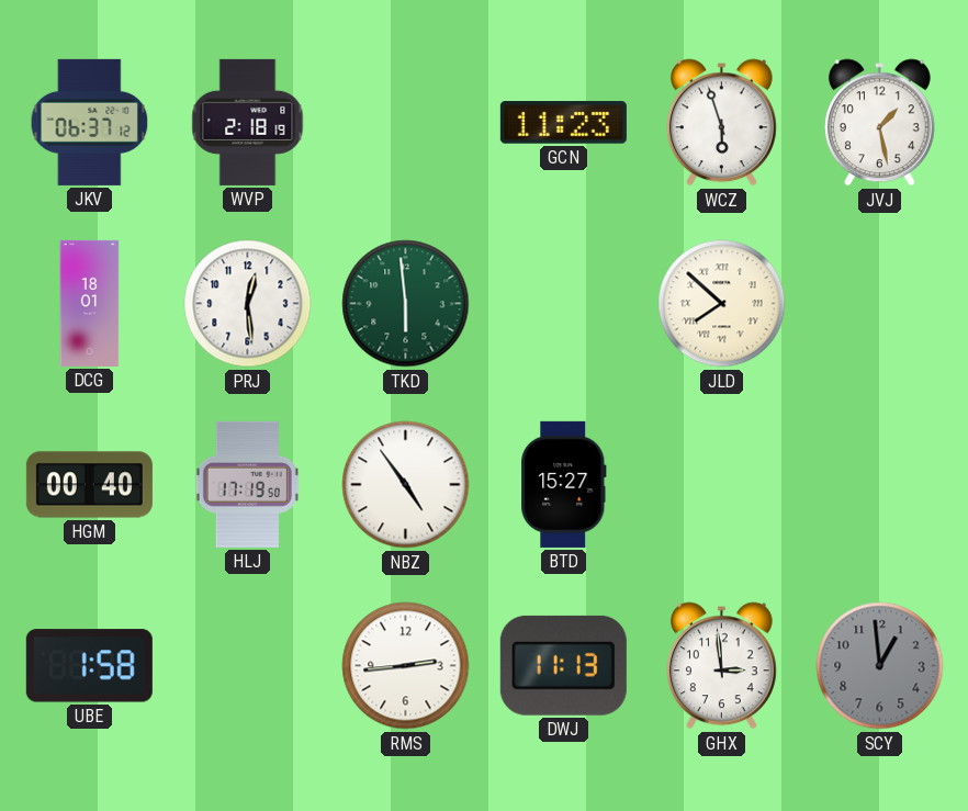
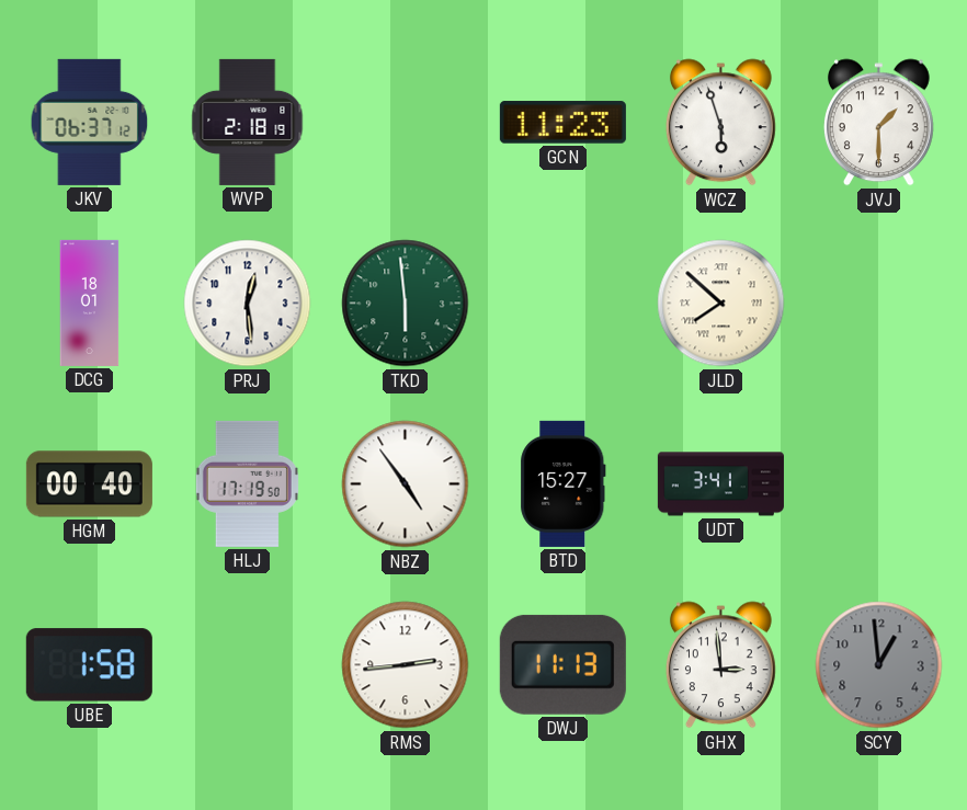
JVJ: 1:28 -> 1:30 (878, 123)
UDT: none -> 3:41 (720, 484)
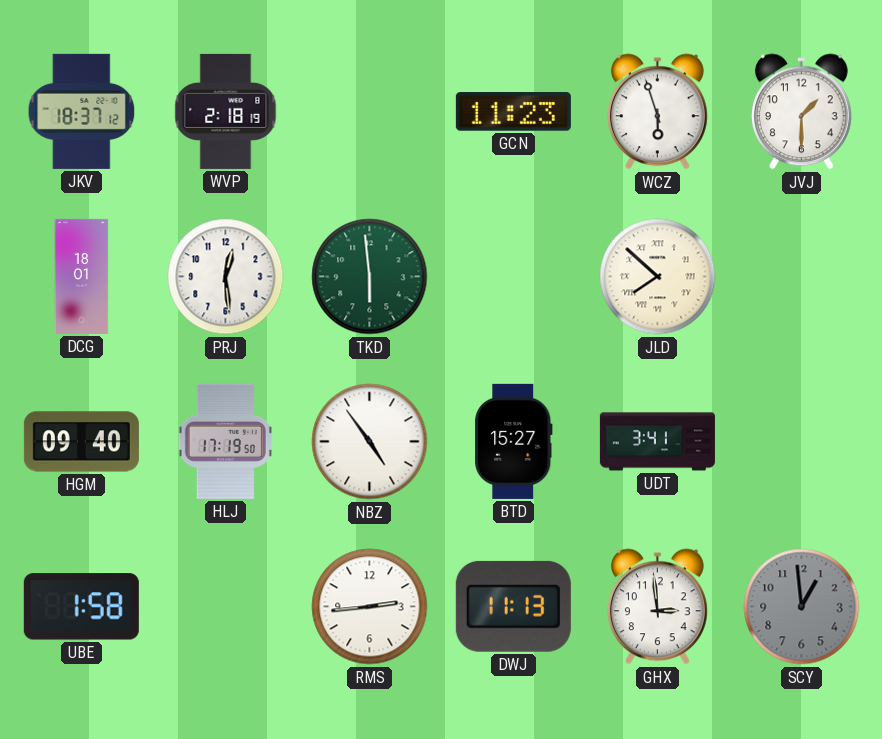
JKV: 06:37 -> 18:37 (82, 111)
HGM: 00:40 -> 09:40 (81, 442)
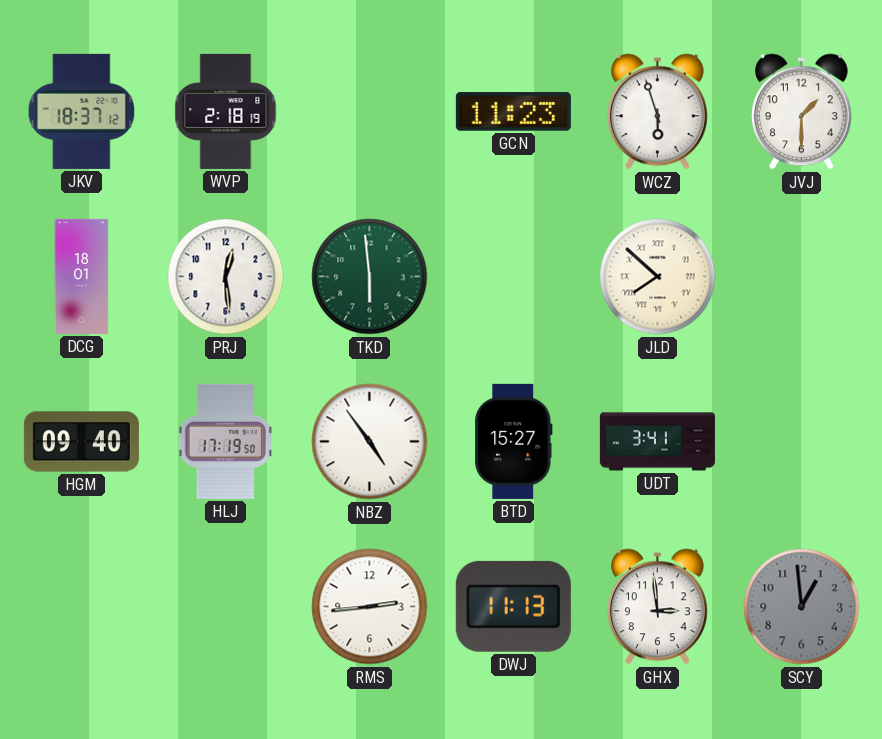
UBE: 1:58 -> none (81, 607)
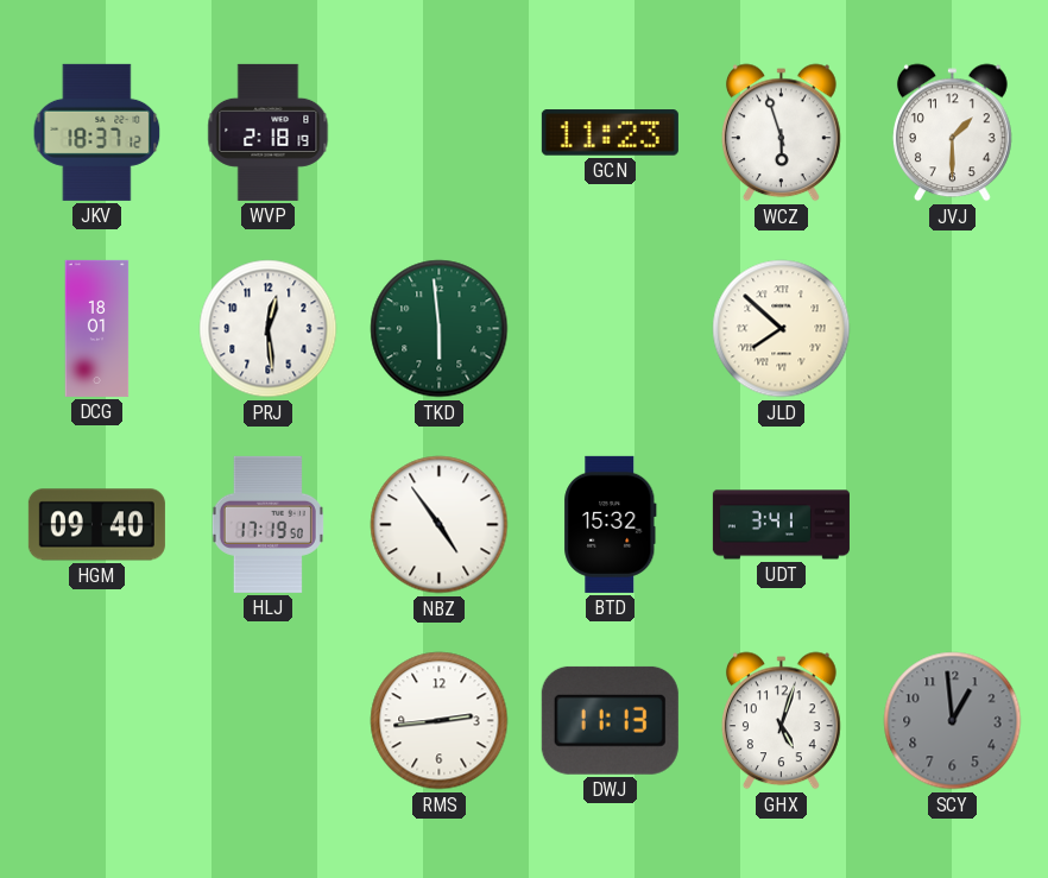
BTD: 15:27 -> 15:32 (611, 524)
GHX: 2:59 -> 5:03 (781, 721)
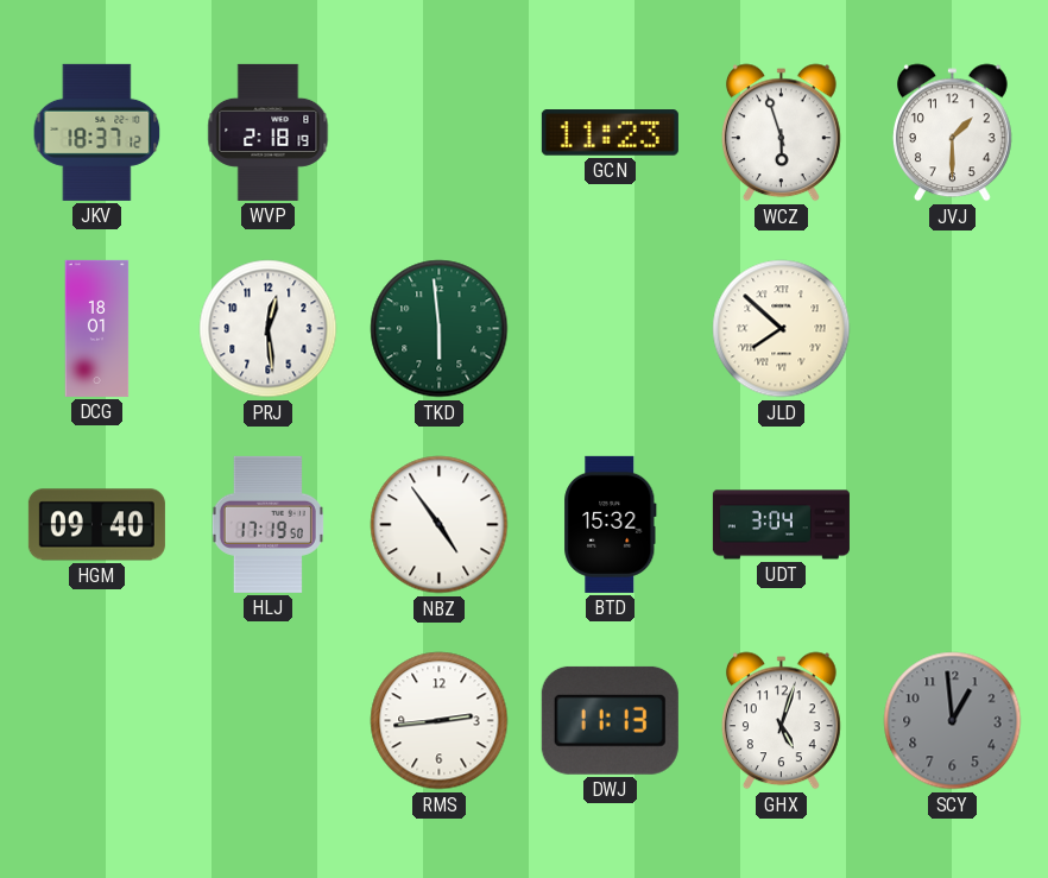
UDT: 3:41 -> 3:04 (781, 525)
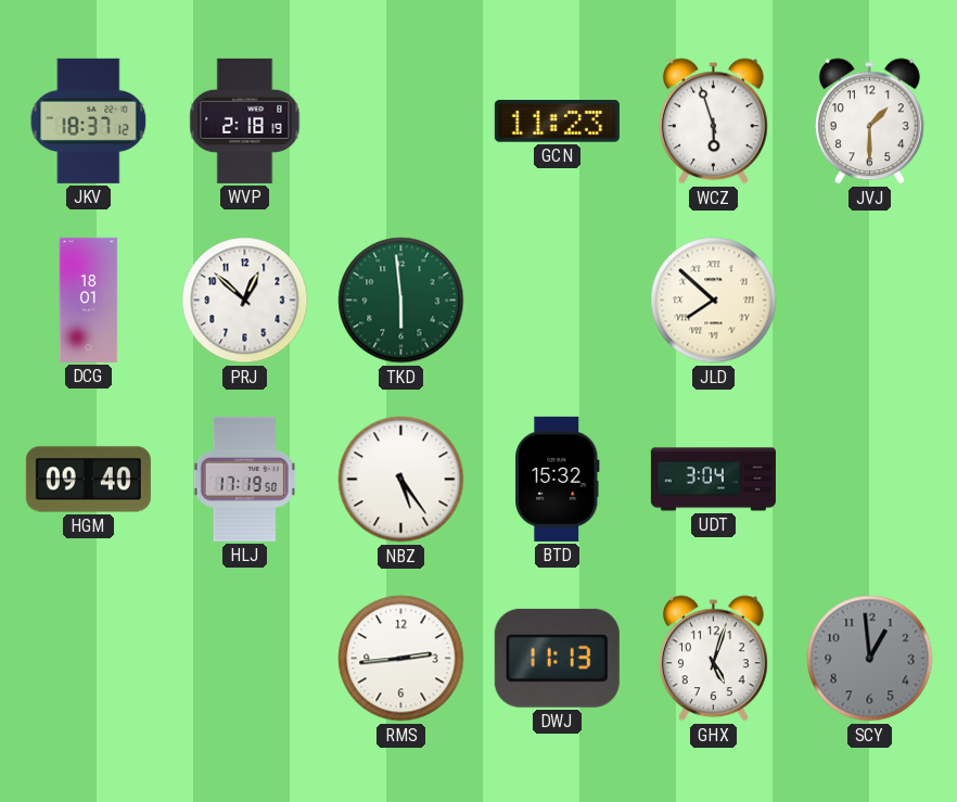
PRJ: 12:29 -> 12:52 (245, 301)
NBZ: 4:54 -> 5:24 (401, 480)
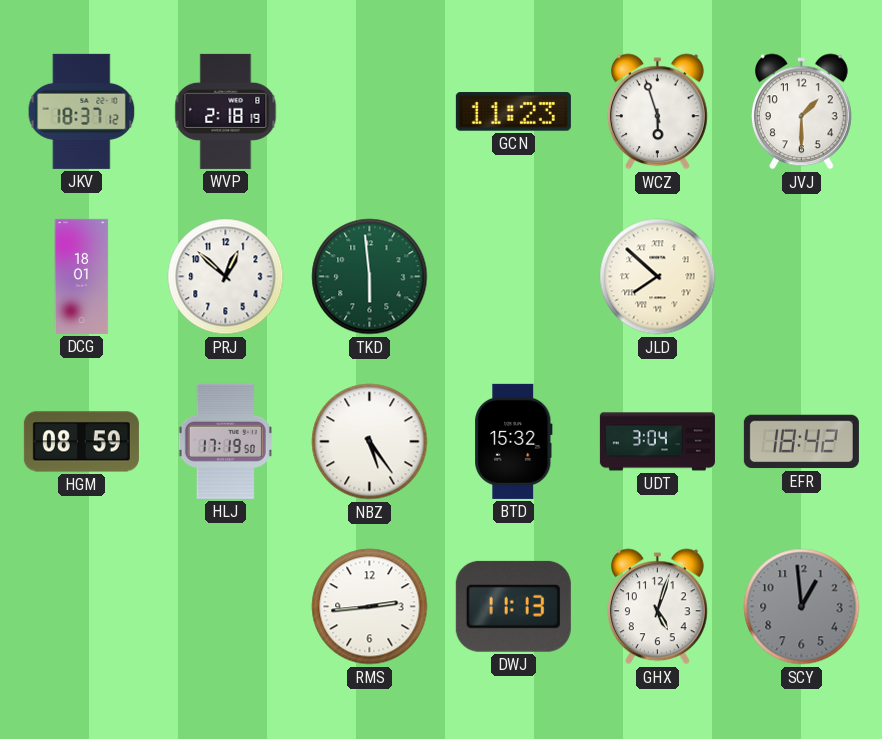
HGM: 09:40 -> 08:59 (81, 442)
EFR: none -> 18:42 (801, 442)
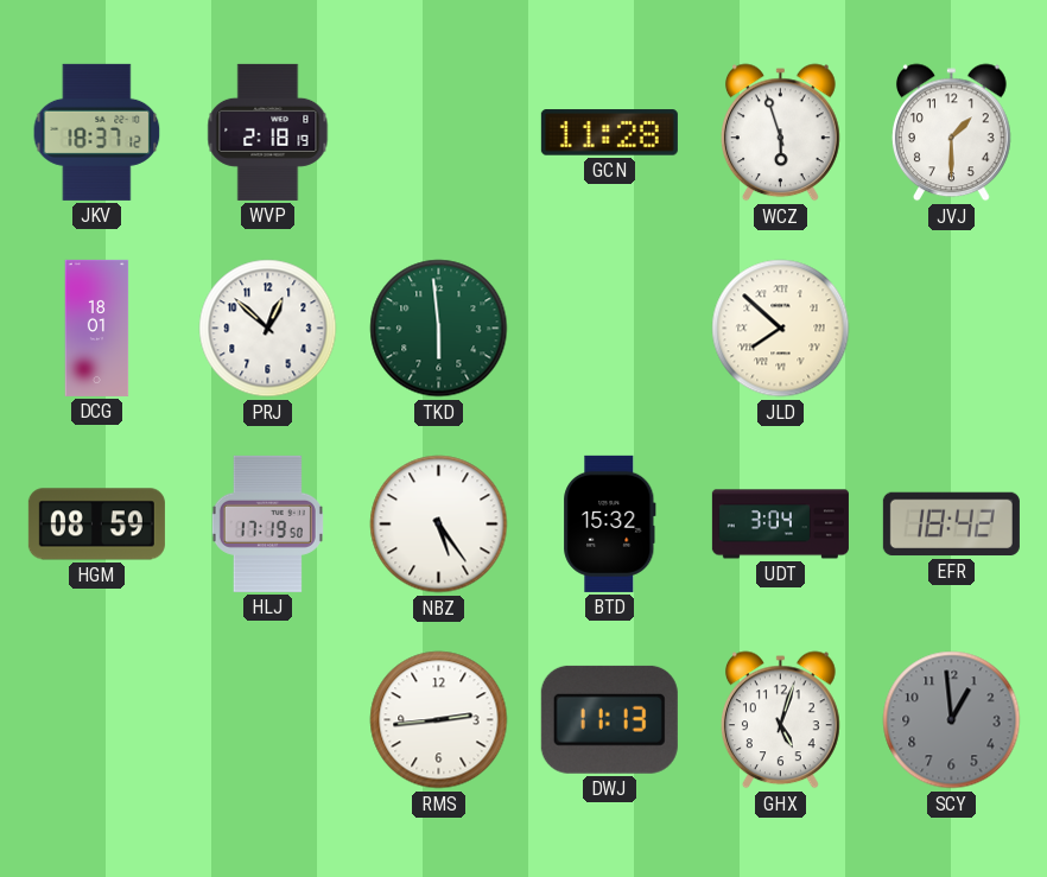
GCN: 11:23 -> 11:28 (609, 133)
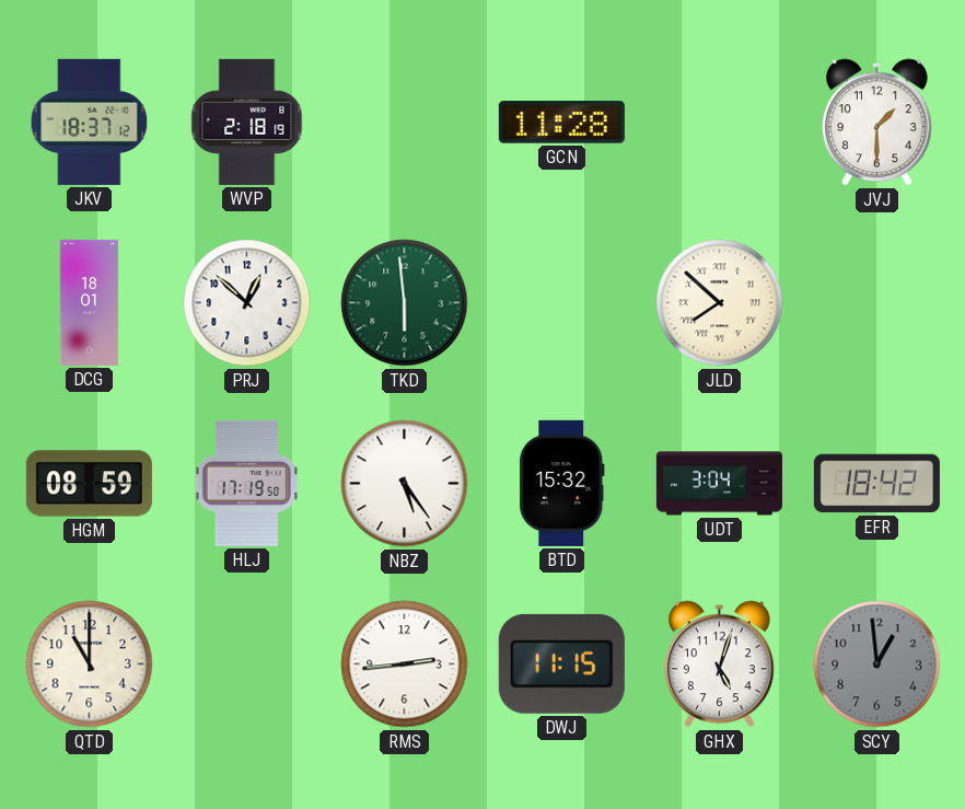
WCZ: 5:57 -> none (780, 133)
QTD: none -> 11:00 (90, 664)
DWJ: 11:13 -> 11:15 (561, 663)
